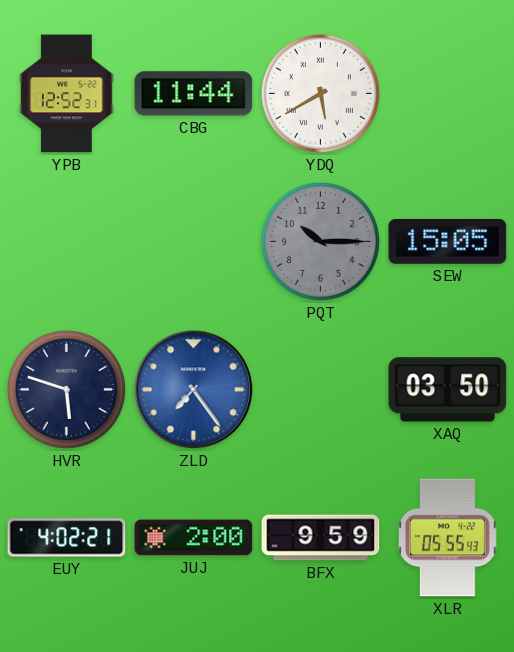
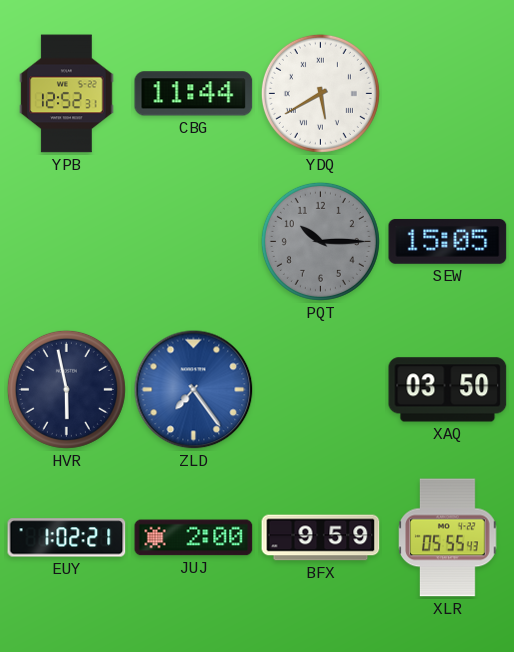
HVR: 5:48 -> 5:58 (66, 389)
EUY: 4:02 -> 1:02 (67, 538)
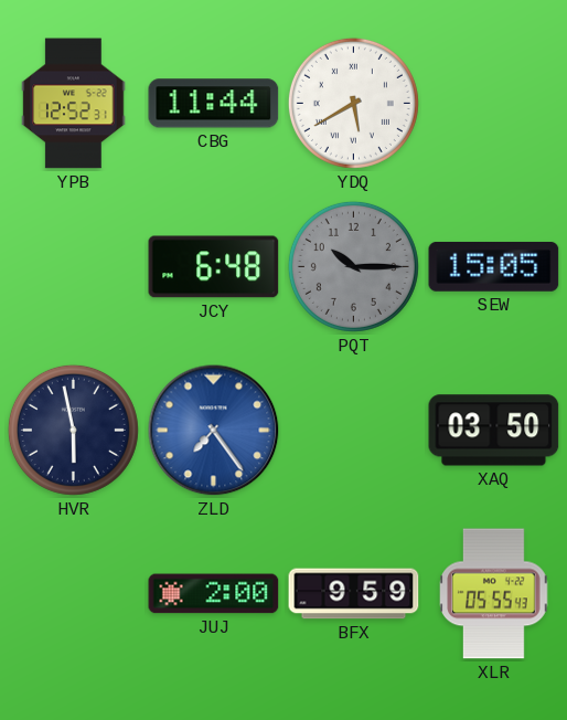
JCY: none -> 6:48 (214, 267)
EUY: 1:02 -> none (67, 538)
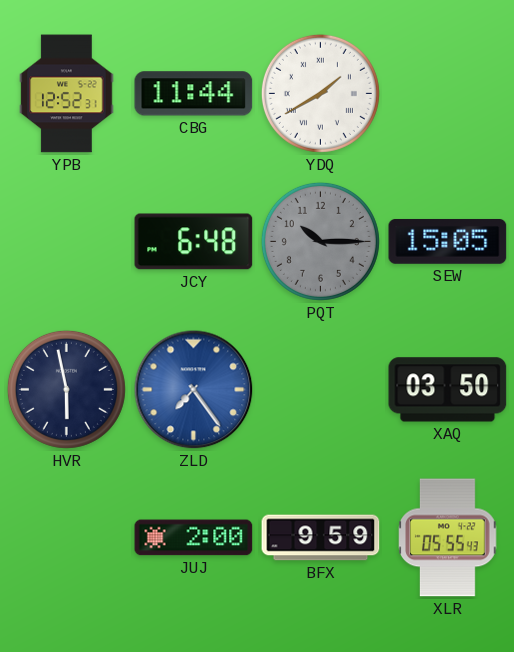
YDQ: 5:40 -> 1:40 (320, 93)
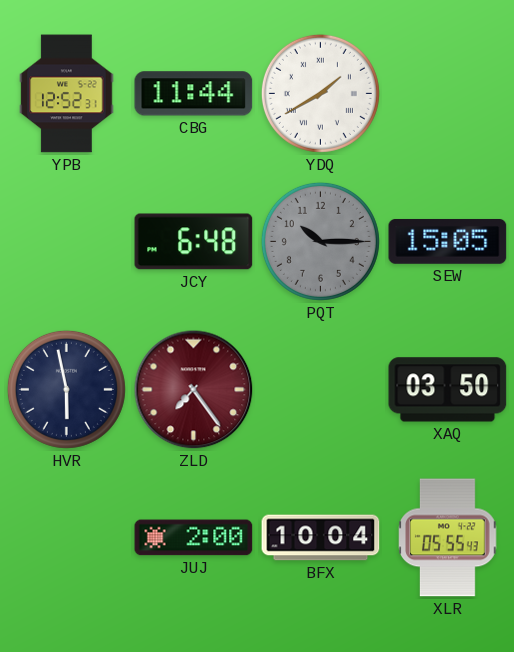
ZLD dial: blue -> burgundy (194, 390)
BFX: 9:59 -> 10:04 (321, 538)
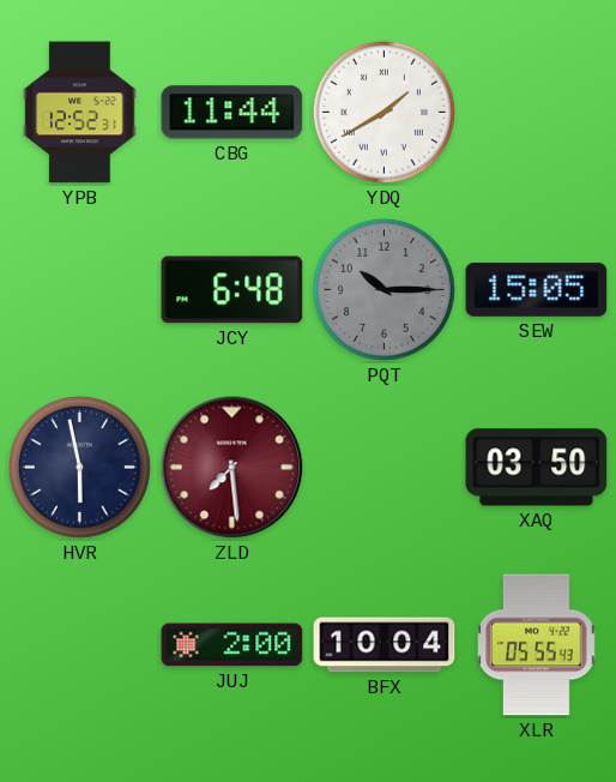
ZLD: 7:24 -> 7:29 (232, 468)
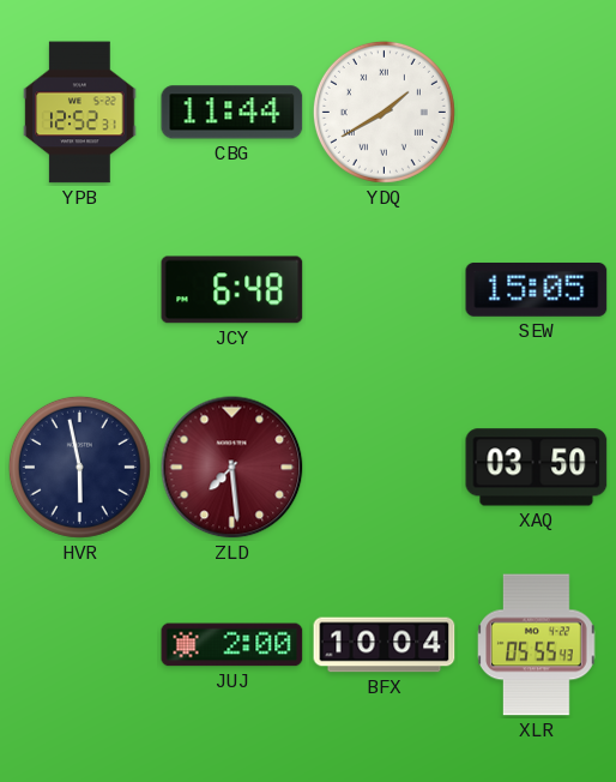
PQT: 10:15 -> none (384, 289)
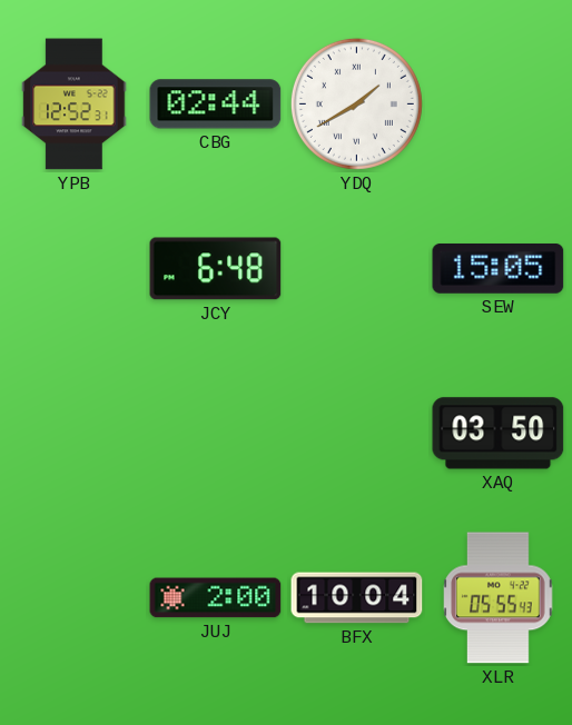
CBG: 11:44 -> 02:44 (216, 105)
HVR: 5:58 -> none (79, 467)
ZLD: 7:29 -> none (232, 468)
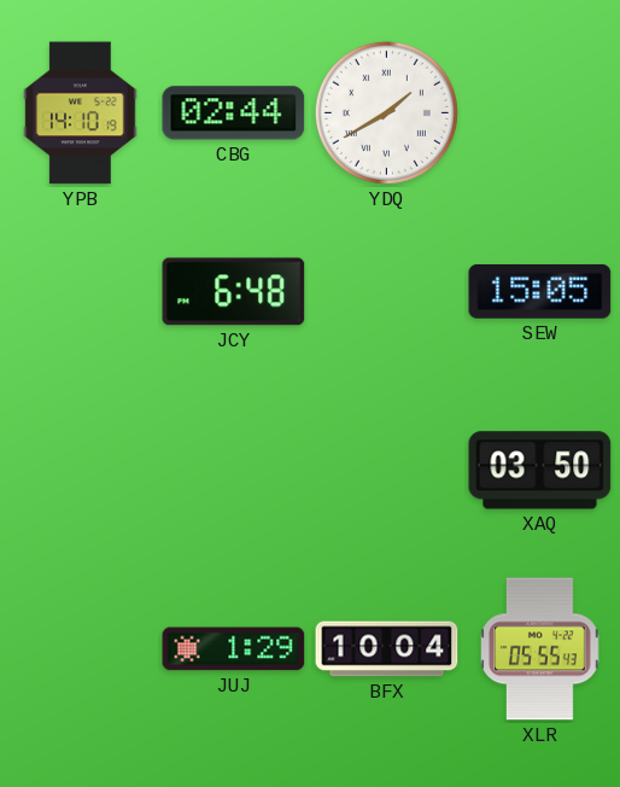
YPB: 12:52 -> 14:10 (81, 113)
JUJ: 2:00 -> 1:29 (234, 649)
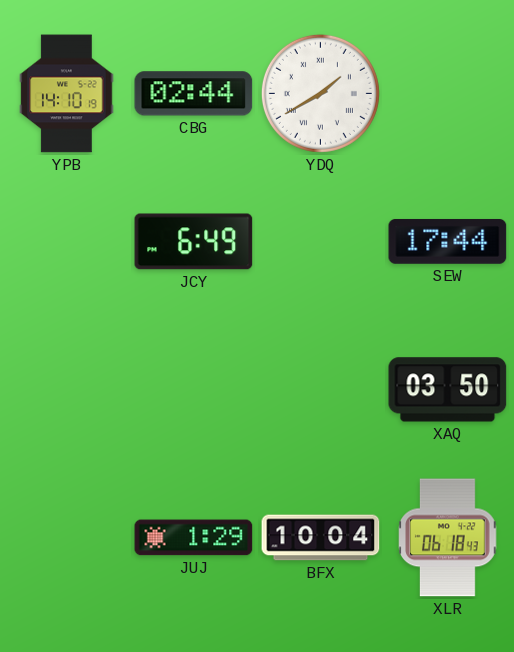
JCY: 6:48 -> 6:49 (194, 242)
SEW: 15:05 -> 17:44 (448, 241)
XLR: 05:55 -> 06:18 (448, 538)
